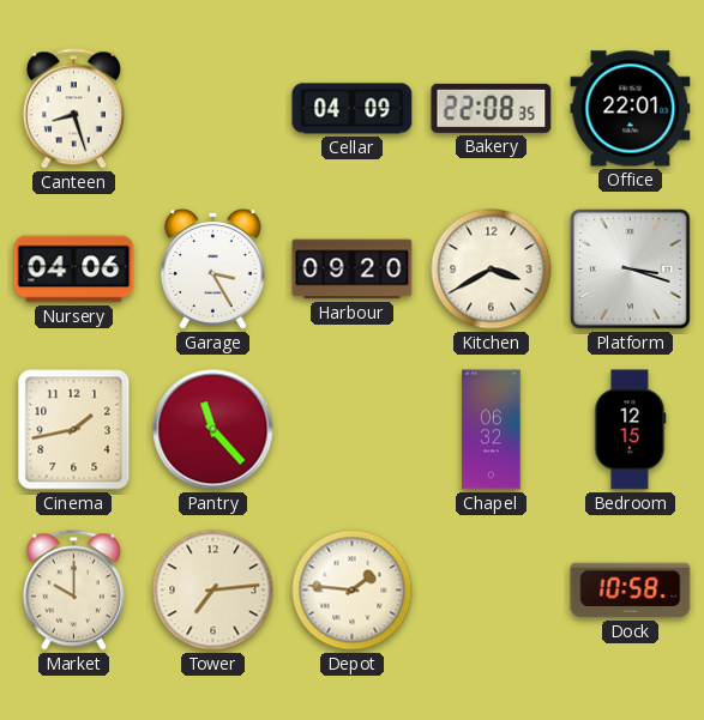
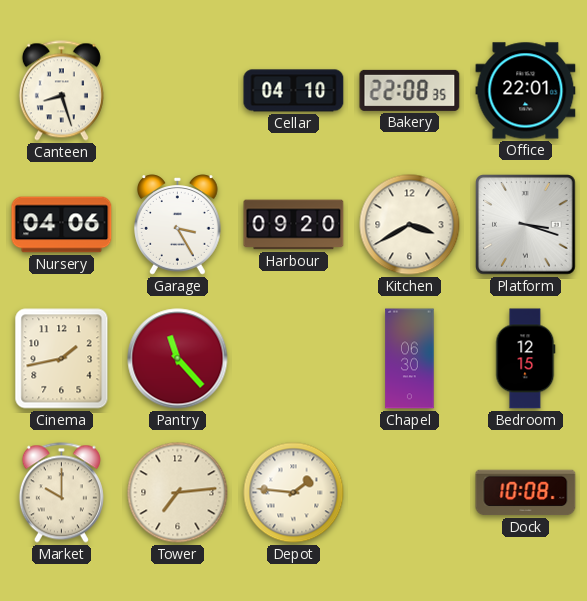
Cellar: 04:09 -> 04:10 (294, 91)
Chapel: 06:32 -> 06:30 (410, 359)
Dock: 10:58 -> 10:08 (526, 493)
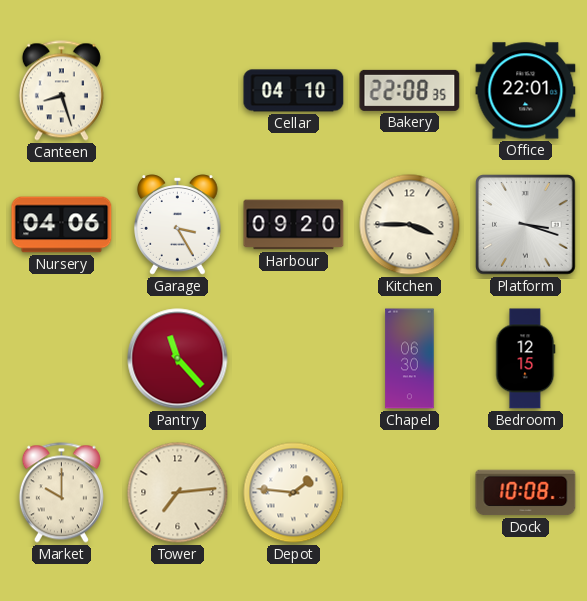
Kitchen: 3:40 -> 3:45 (410, 225)
Cinema: 1:43 -> none (62, 359)
